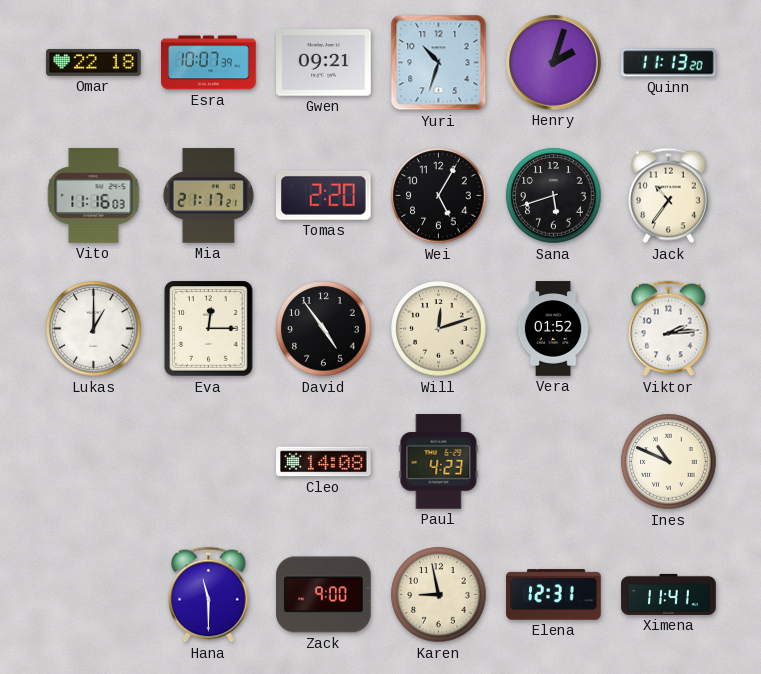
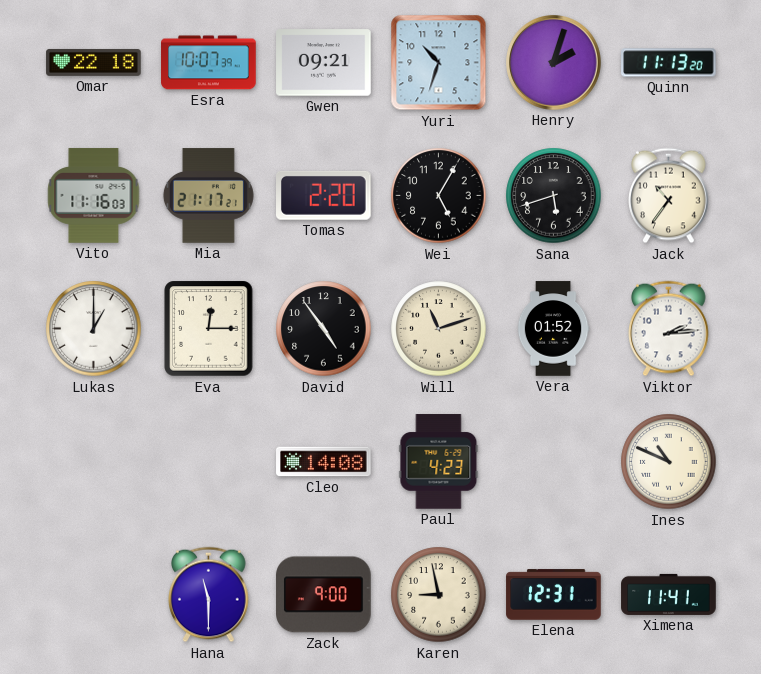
Will: 12:12 -> 11:12 (439, 329)
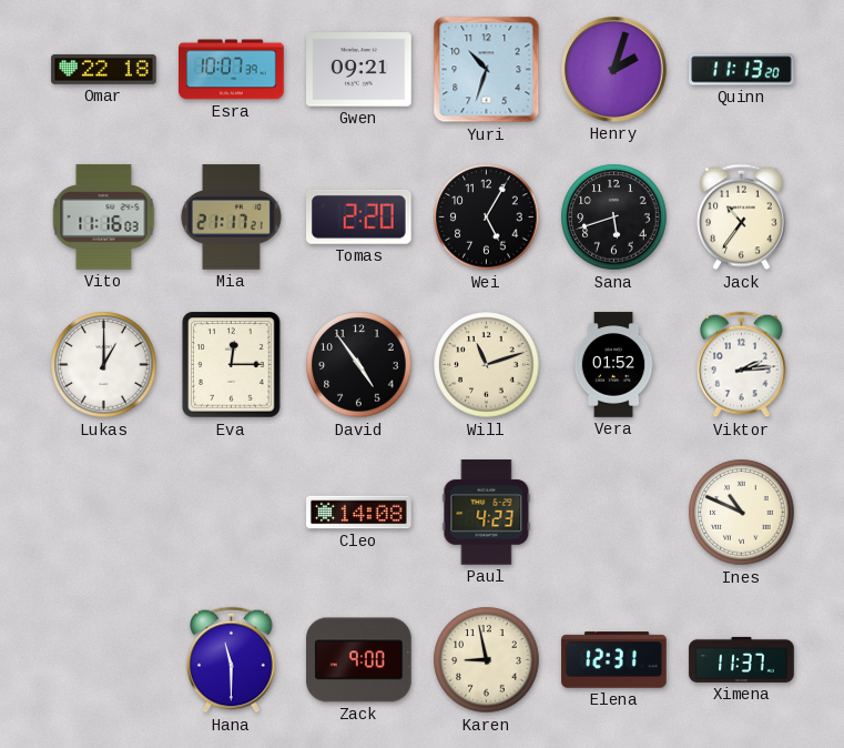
Ximena: 11:41 -> 11:37 (742, 659)
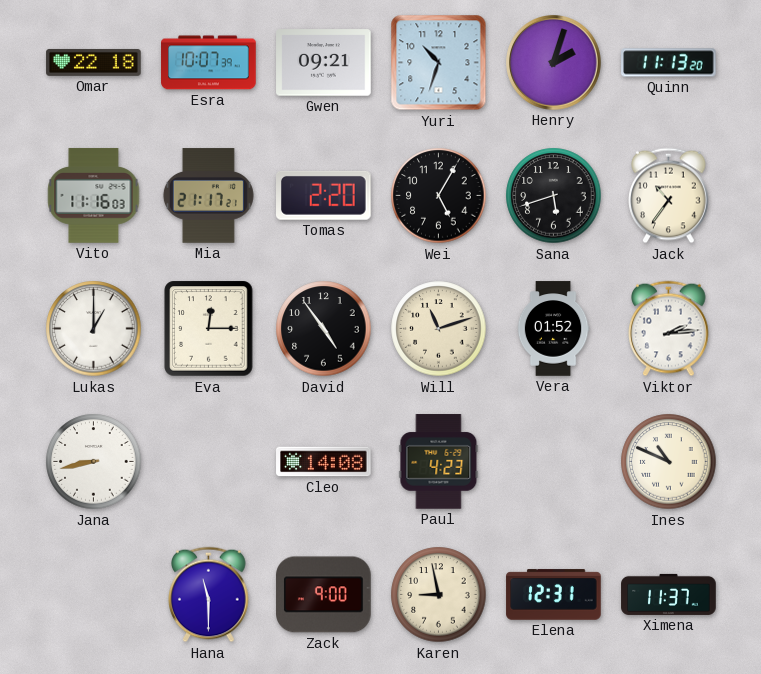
Jana: none -> 8:43 (94, 462)
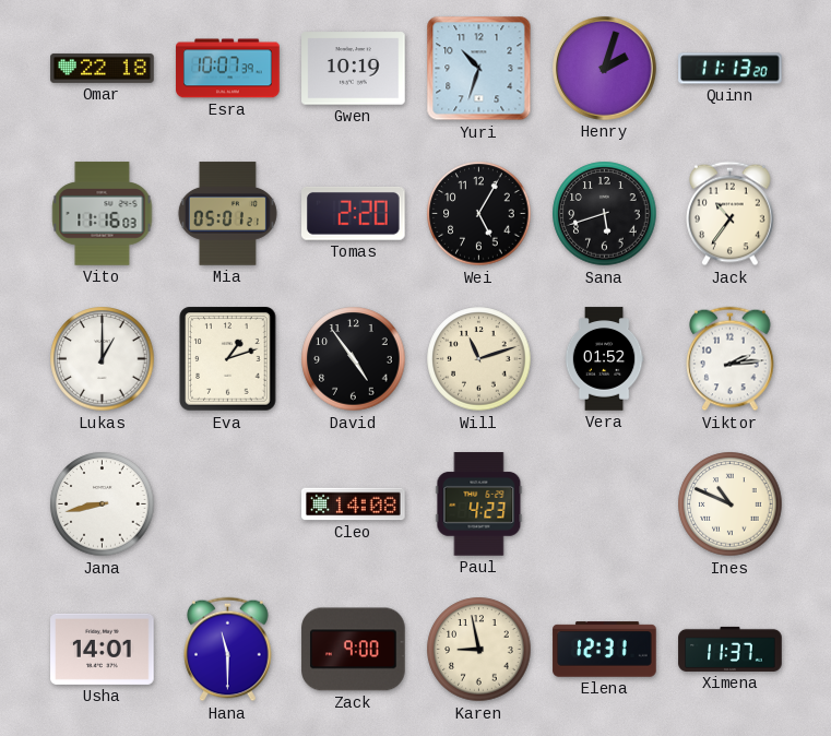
Gwen: 09:21 -> 10:19 (354, 69)
Mia: 21:17 -> 05:01 (227, 214)
Eva: 12:15 -> 1:12 (228, 359)
Usha: none -> 14:01 (103, 649)
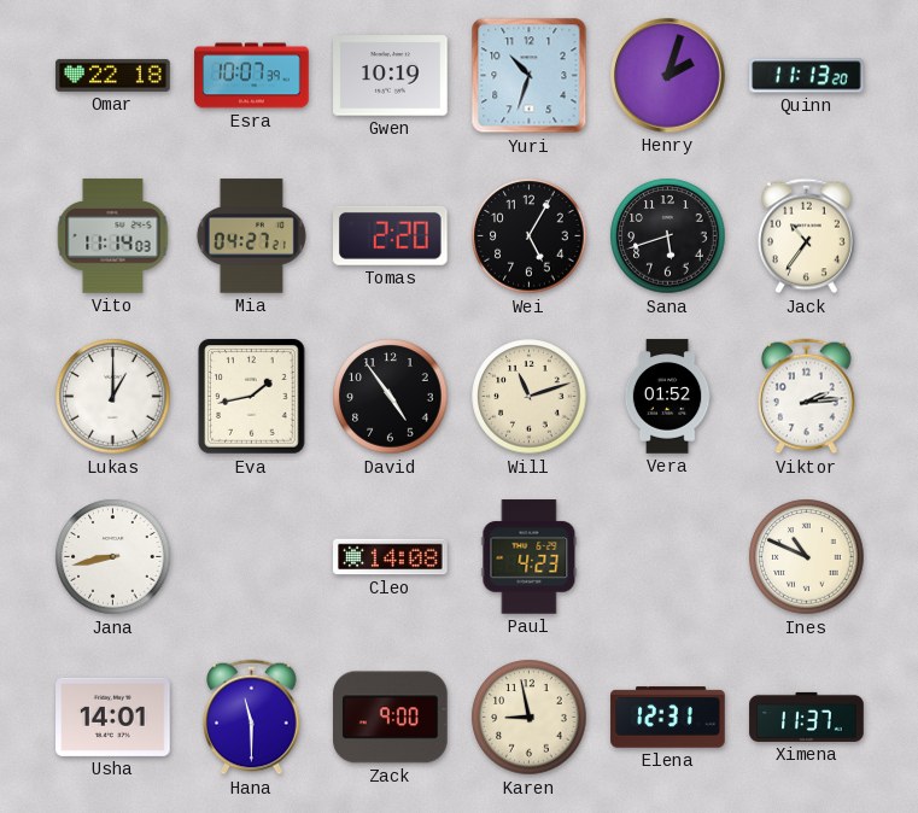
Vito: 11:16 -> 11:14 (113, 236)
Mia: 05:01 -> 04:27 (251, 236)
Eva: 1:12 -> 1:43 (252, 397)
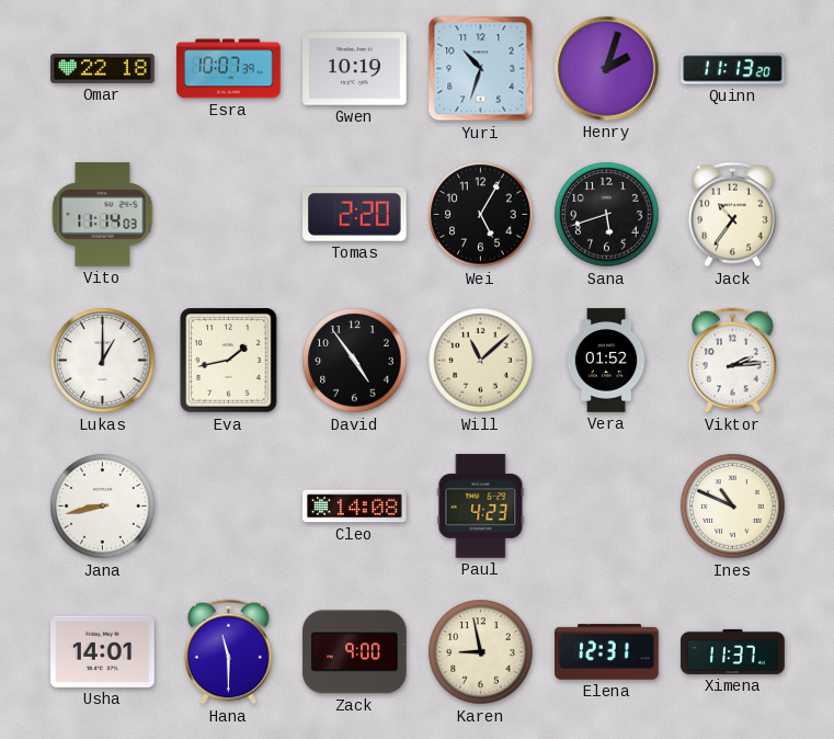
Mia: 04:27 -> none (251, 236)
Will: 11:12 -> 11:08 (481, 361)
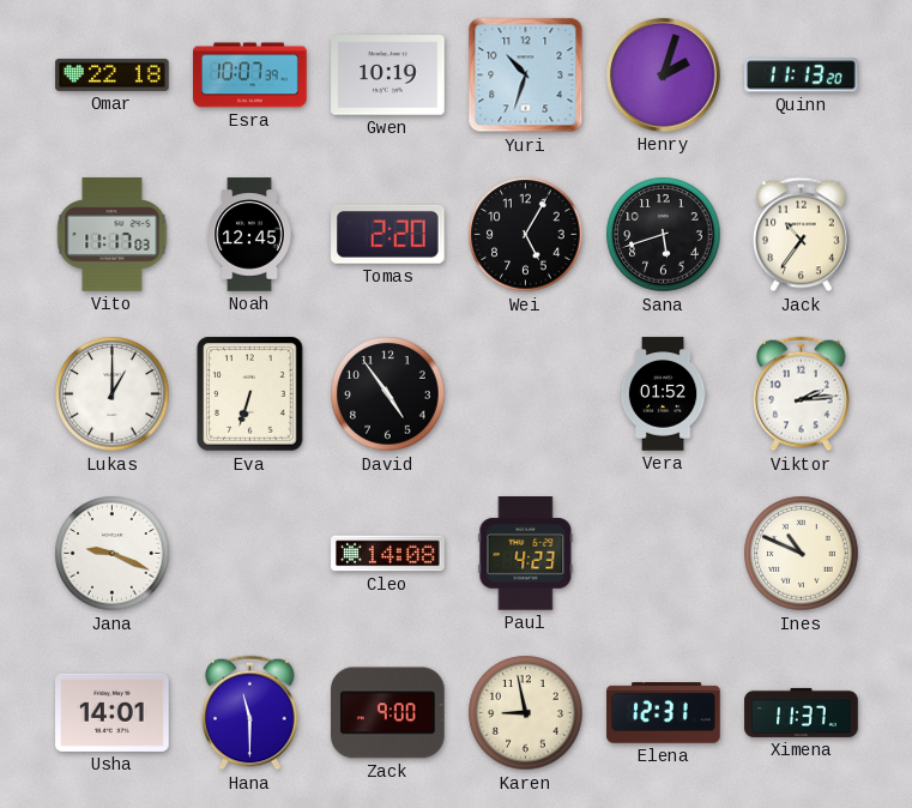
Vito: 11:14 -> 11:17 (113, 235)
Noah: none -> 12:45 (249, 235)
Eva: 1:43 -> 6:33 (250, 394)
Will: 11:08 -> none (481, 361)
Jana: 8:43 -> 9:19 (113, 554)
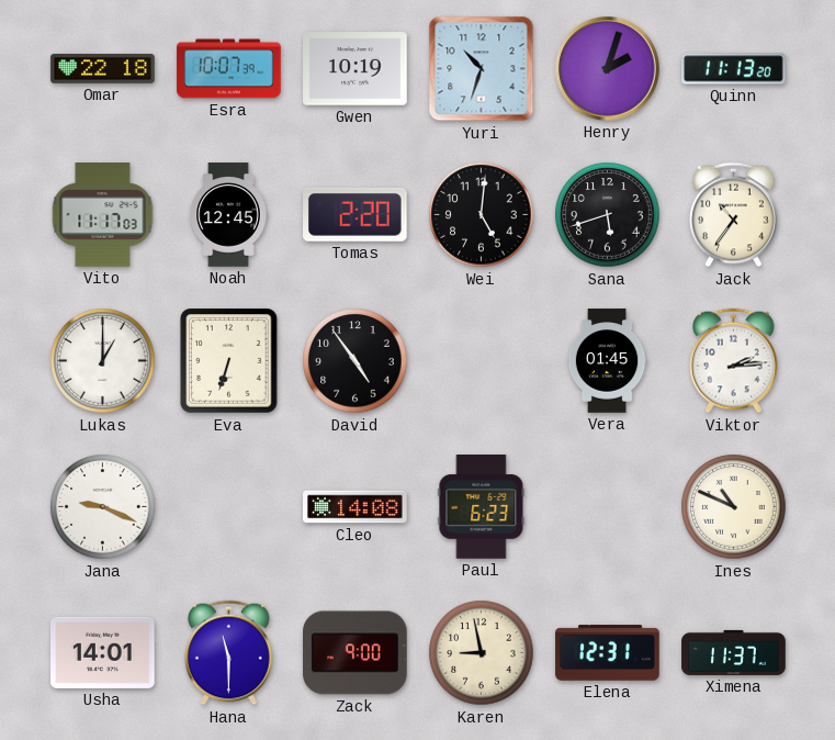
Wei: 5:05 -> 5:01 (482, 215)
Vera: 01:52 -> 01:45 (607, 361)
Paul: 4:23 -> 6:23 (482, 507)
